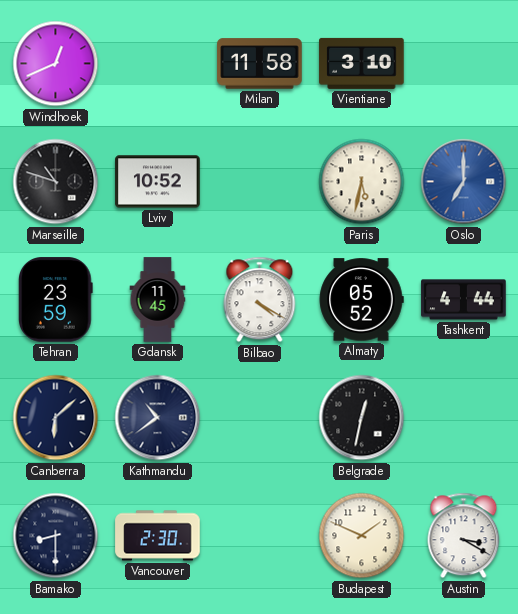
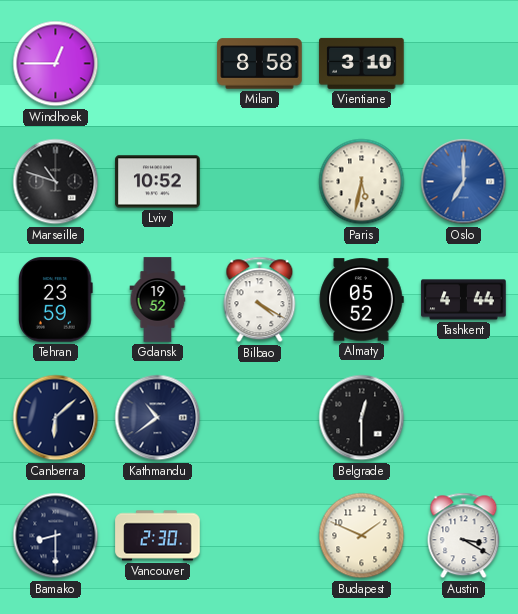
Windhoek: 12:41 -> 12:45 (56, 64)
Milan: 11:58 -> 8:58 (260, 64)
Gdansk: 11:45 -> 19:52 (158, 300)
Belgrade: 12:32 -> 12:30 (362, 418)
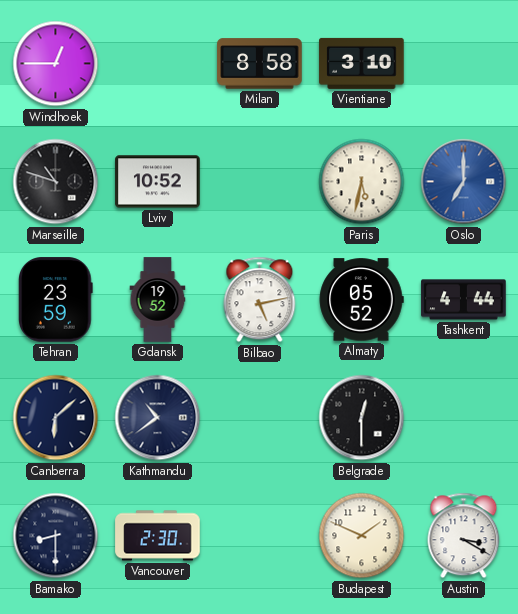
Bilbao: 4:20 -> 5:13 (260, 300)
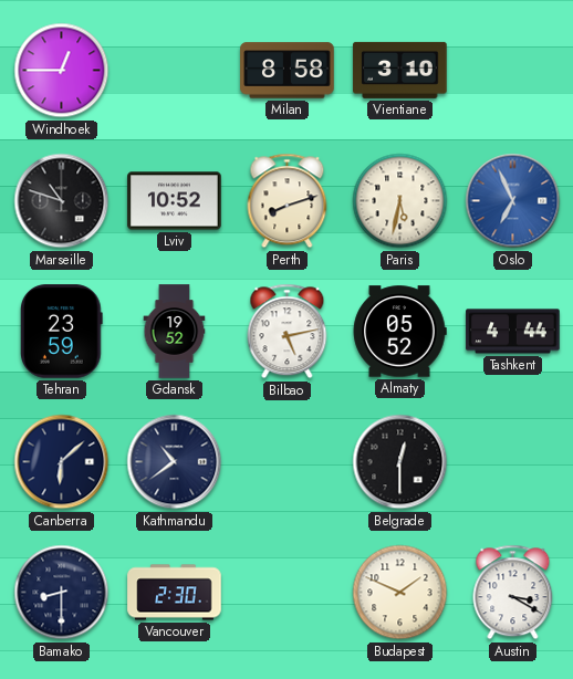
Perth: none -> 8:12 (288, 201)
Oslo: 7:00 -> 6:56 (513, 201)
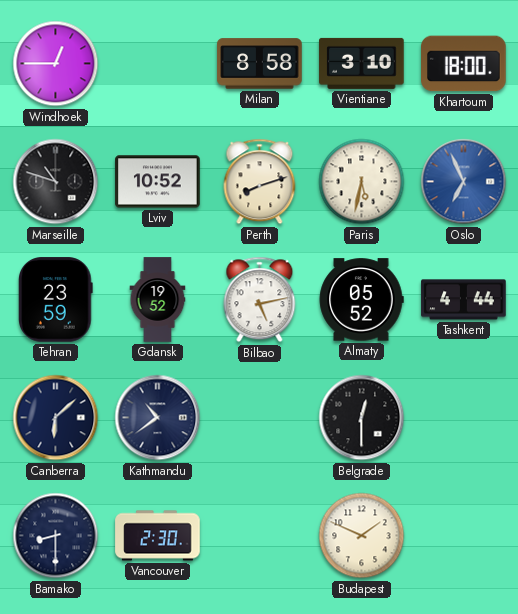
Khartoum: none -> 18:00 (464, 64)
Austin: 3:20 -> none (513, 593)
